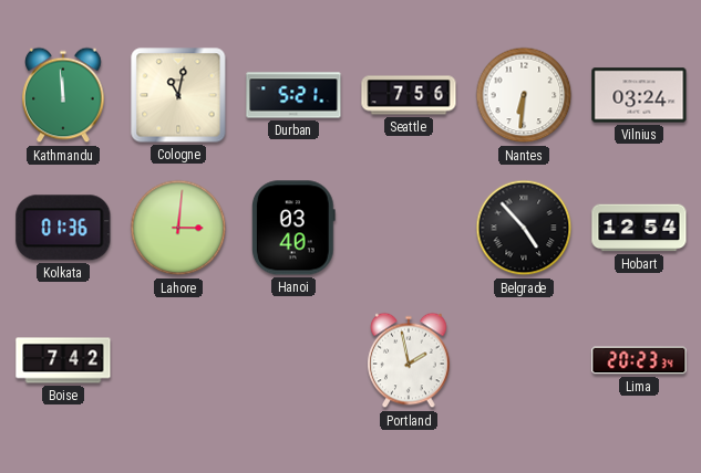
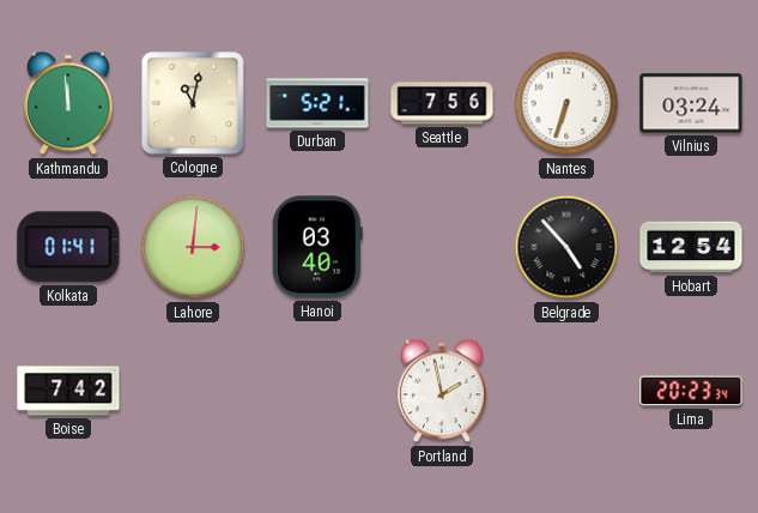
Nantes: 6:31 -> 6:33 (566, 103)
Kolkata: 01:36 -> 01:41 (68, 247)
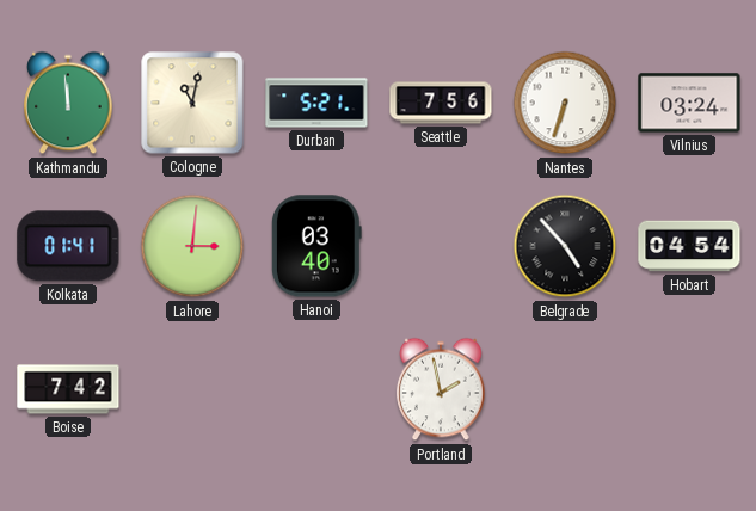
Hobart: 12:54 -> 04:54 (689, 246)
Lima: 20:23 -> none (691, 391)
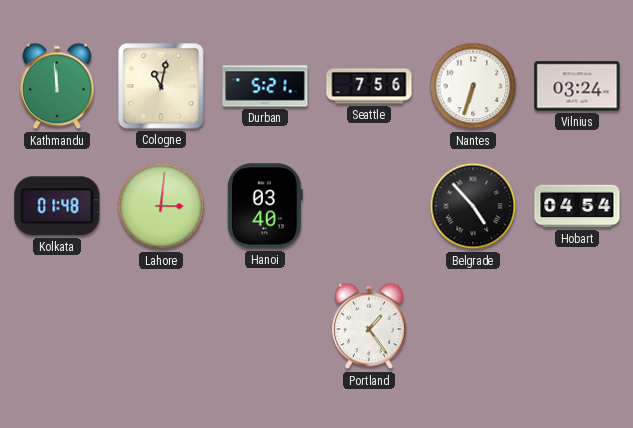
Kolkata: 01:41 -> 01:48 (57, 206)
Boise: 7:42 -> none (68, 389)
Portland: 1:58 -> 1:24 (369, 326)
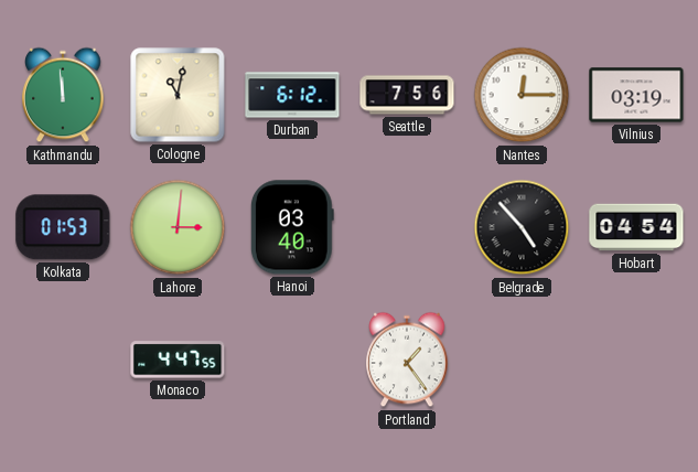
Durban: 5:21 -> 6:12 (292, 95)
Nantes: 6:33 -> 12:15 (522, 95)
Vilnius: 03:24 -> 03:19 (636, 95)
Kolkata: 01:48 -> 01:53 (63, 227)
Monaco: none -> 4:47 (178, 360)
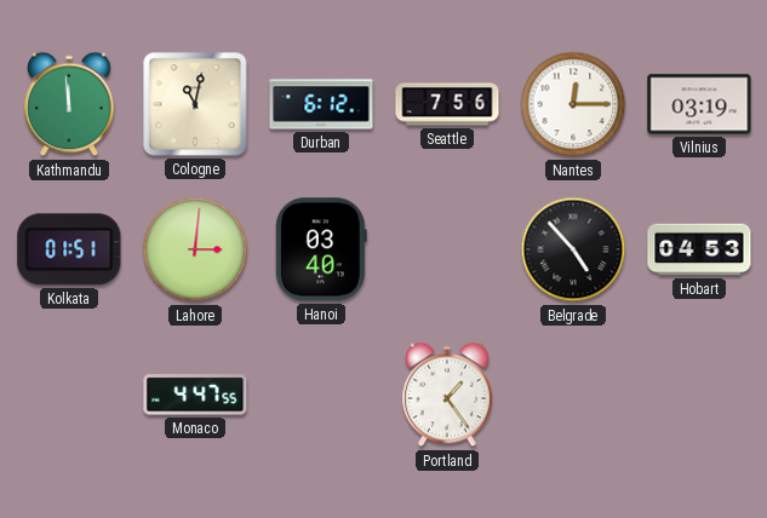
Kolkata: 01:53 -> 01:51 (69, 249)
Hobart: 04:54 -> 04:53 (699, 249)
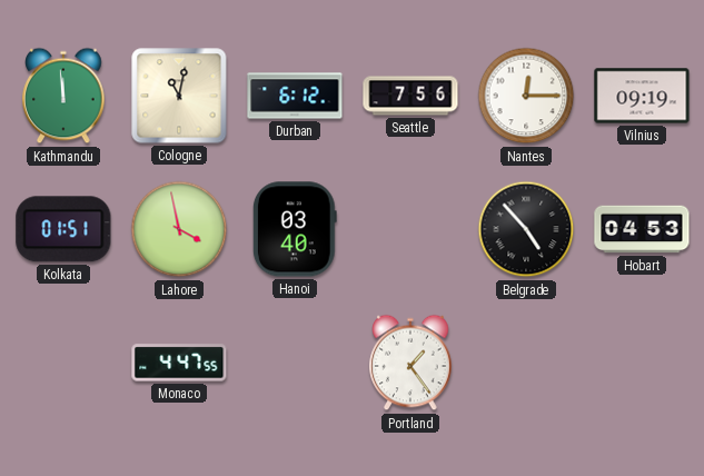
Vilnius: 03:19 -> 09:19 (642, 96)
Lahore: 3:01 -> 3:58 (179, 229)
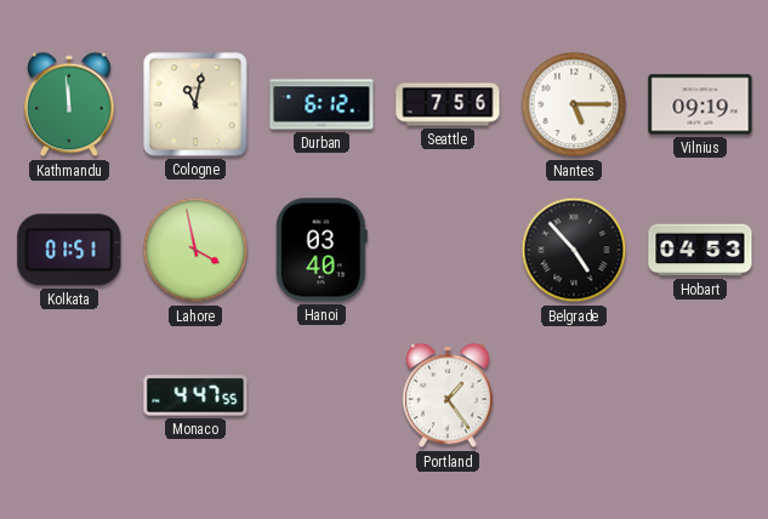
Nantes: 12:15 -> 5:15 (574, 104)
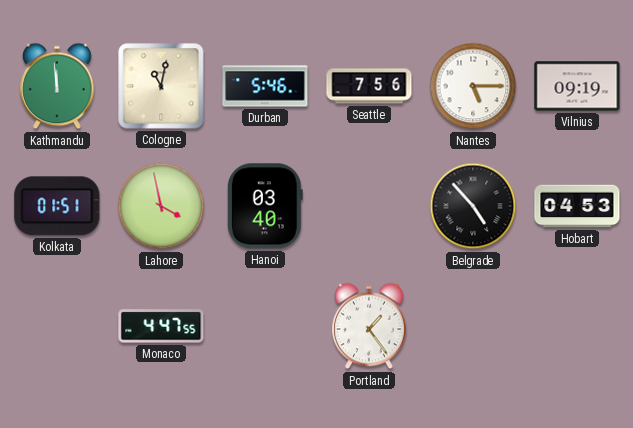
Durban: 6:12 -> 5:46 (265, 86)
